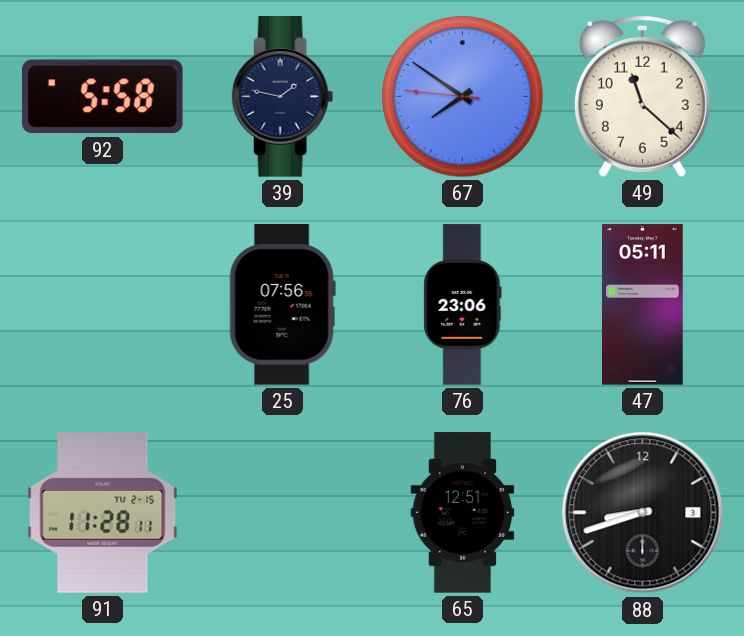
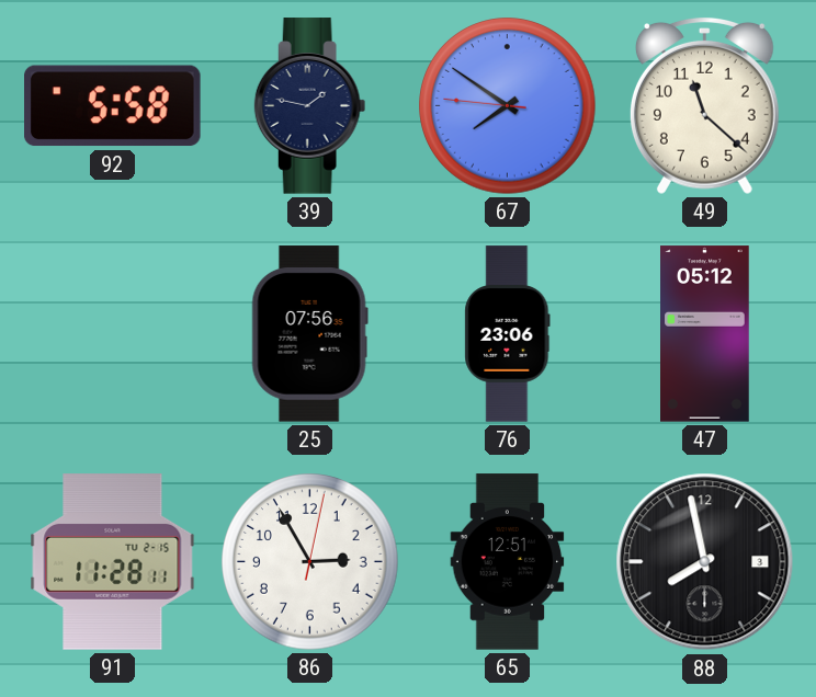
47: 05:11 -> 05:12 (705, 334)
86: none -> 2:55 (310, 562)
88: 8:42 -> 7:58 (705, 562)
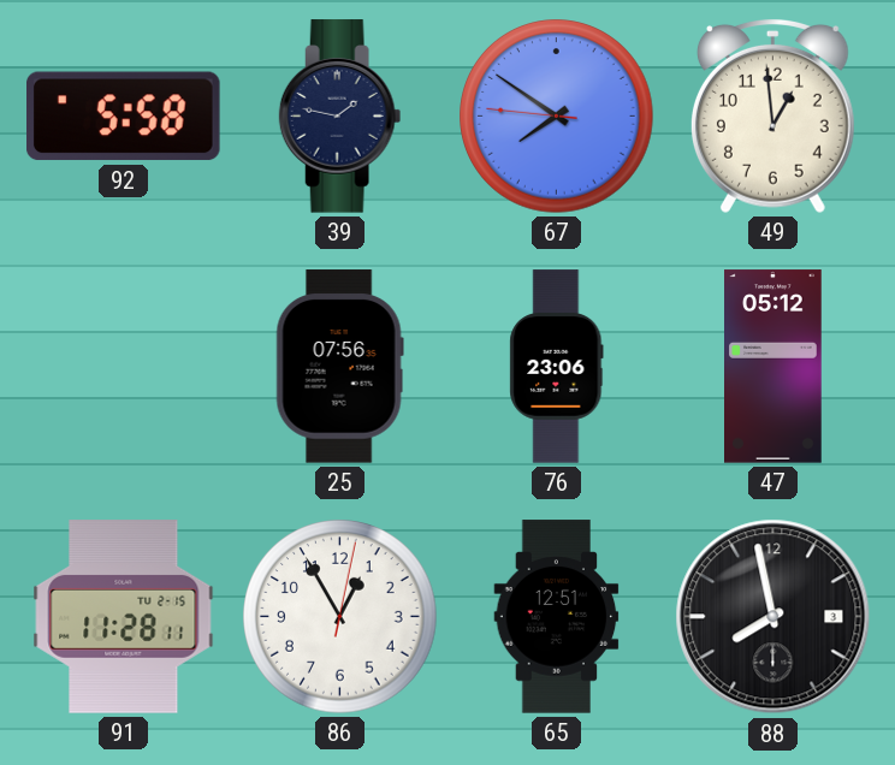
49: 11:22 -> 12:59 (772, 115)
86: 2:55 -> 12:55 (340, 617)
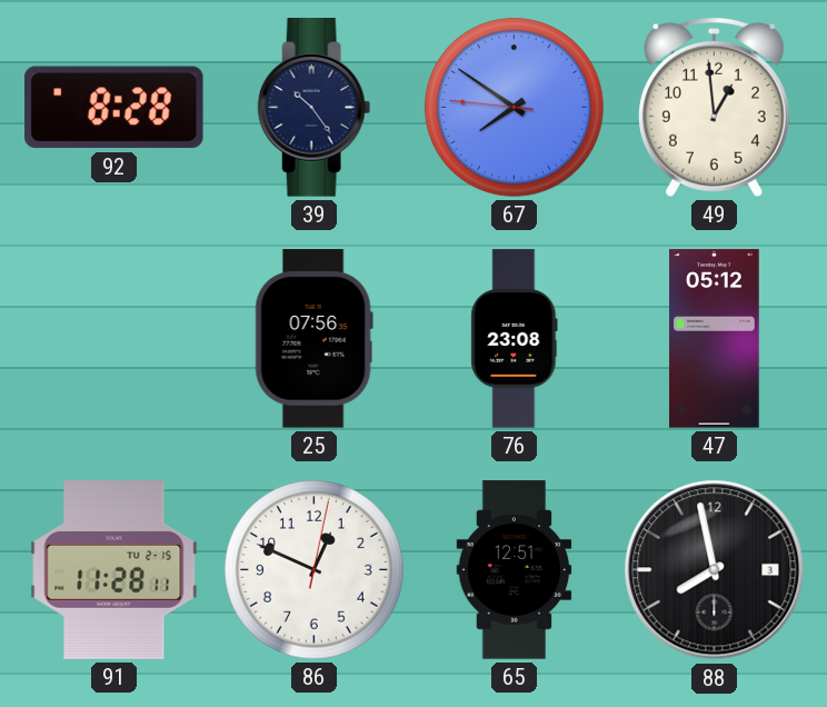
92: 5:58 -> 8:28 (114, 108)
39: 1:47 -> 10:24 (315, 108)
76: 23:06 -> 23:08 (515, 339)
86: 12:55 -> 12:49 (315, 570)
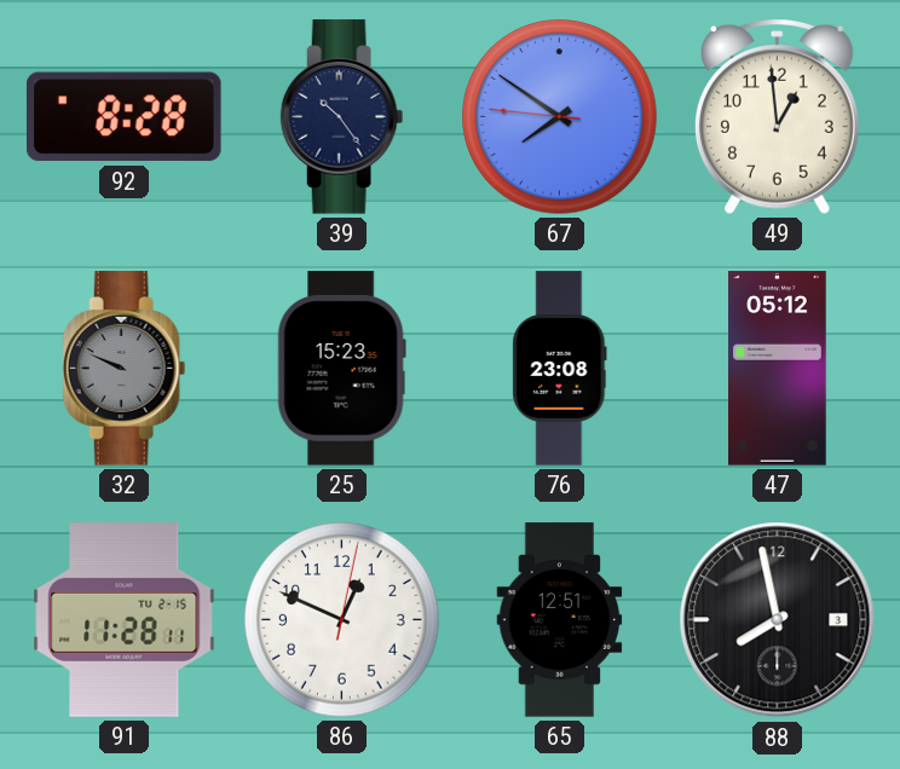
32: none -> 9:49 (125, 369)
25: 07:56 -> 15:23 (341, 369)
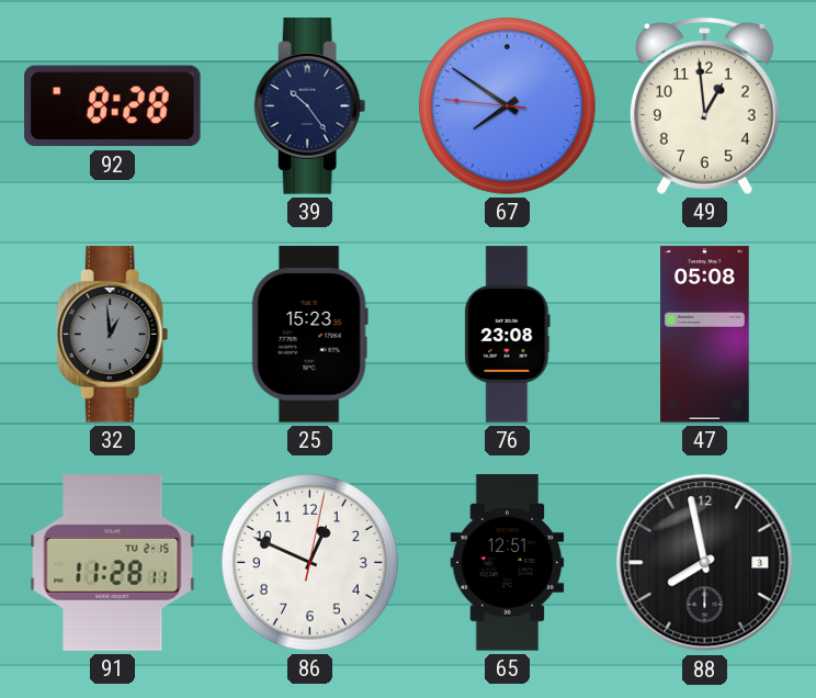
32: 9:49 -> 12:59 (113, 335)
47: 05:12 -> 05:08 (705, 335)
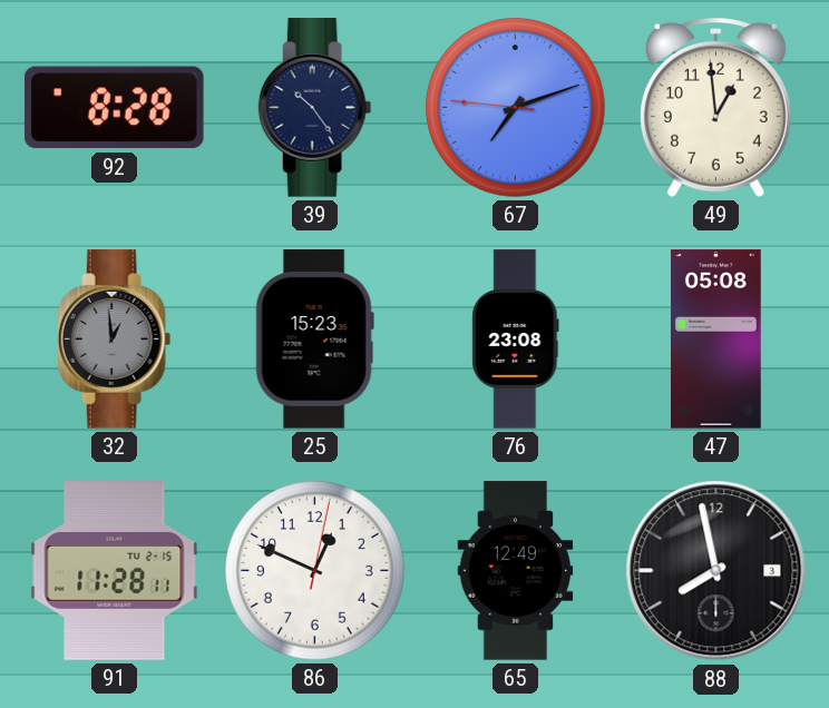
67: 7:50 -> 7:11 (516, 108)
65: 12:51 -> 12:49 (516, 571)
